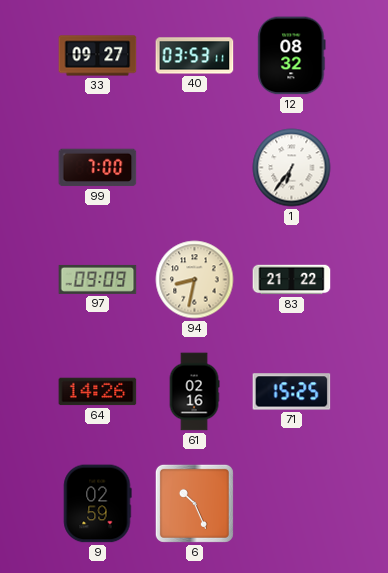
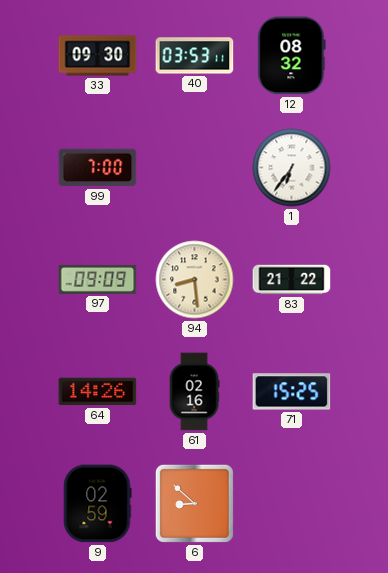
33: 09:27 -> 09:30 (98, 56)
94: 8:32 -> 8:29 (195, 280)
6: 10:26 -> 8:52 (194, 503)
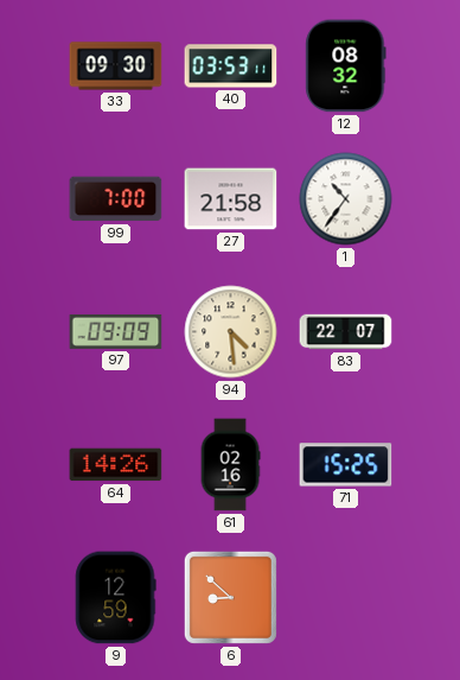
27: none -> 21:58 (231, 199)
1: 6:36 -> 10:36 (346, 199)
94: 8:29 -> 4:29 (231, 332)
83: 21:22 -> 22:07 (346, 332)
9: 02:59 -> 12:59 (116, 598)
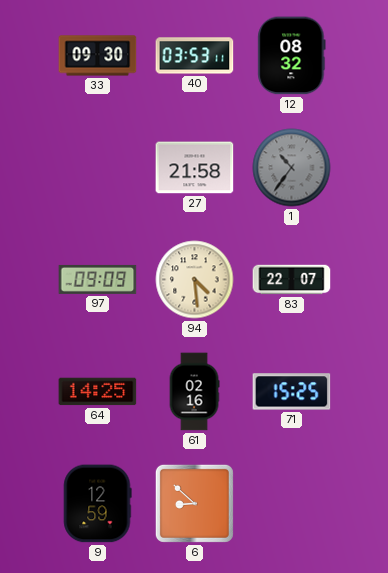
99: 7:00 -> none (116, 199)
1 dial: white -> grey (292, 168)
64: 14:26 -> 14:25 (98, 392)
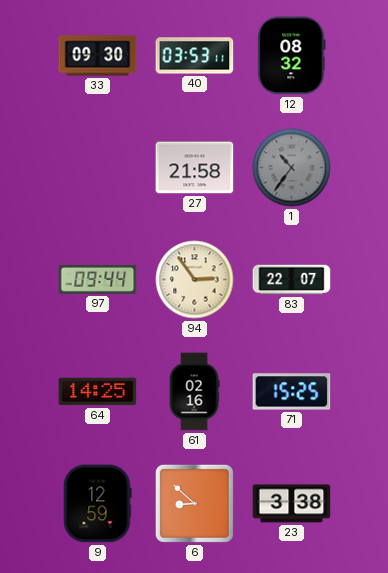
97: 09:09 -> 09:44 (98, 279)
94: 4:29 -> 2:54 (195, 280)
23: none -> 3:38 (292, 504)
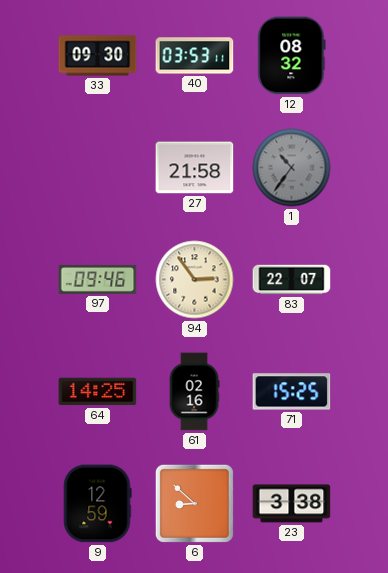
97: 09:44 -> 09:46 (98, 279)
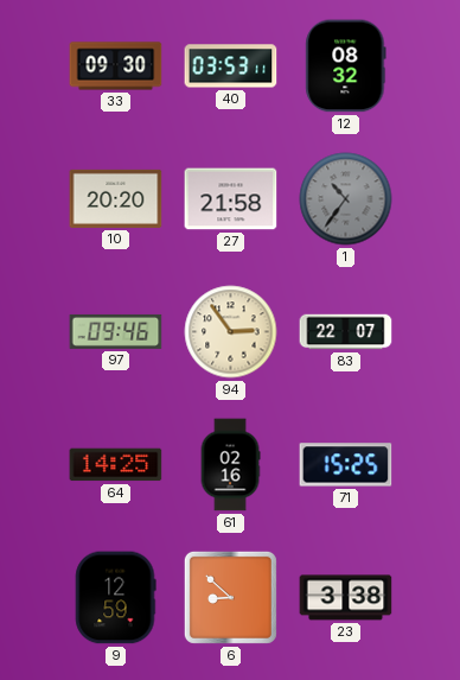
10: none -> 20:20 (116, 198)
